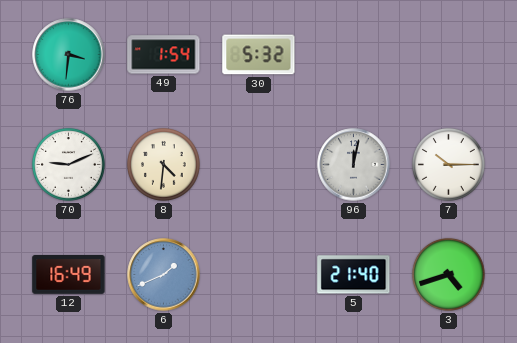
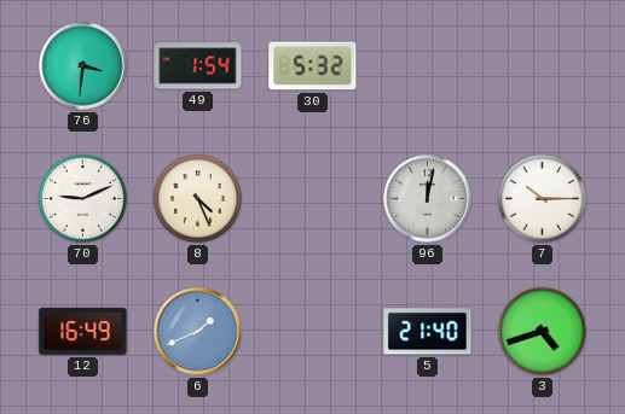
8: 4:31 -> 4:26 (198, 199)
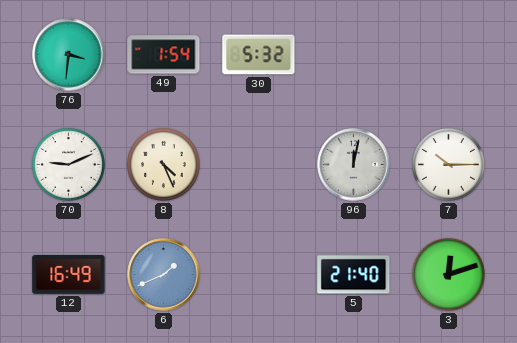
3: 4:42 -> 12:12 (449, 275)
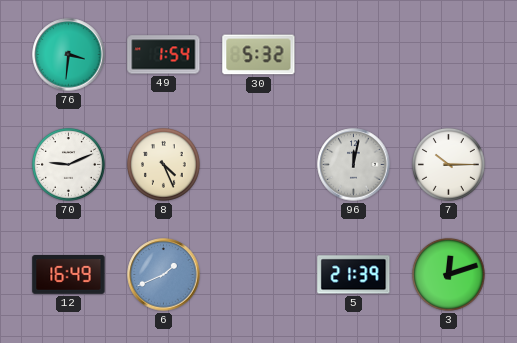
5: 21:40 -> 21:39 (354, 275)
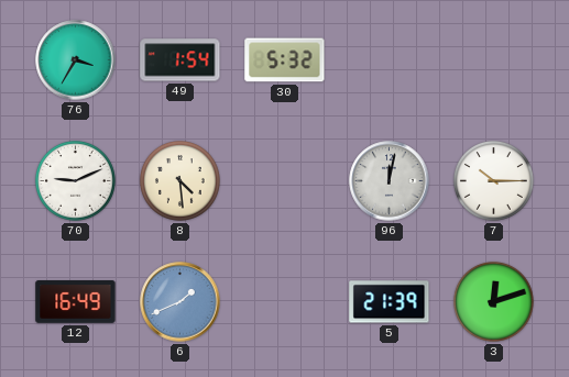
76: 3:31 -> 3:35 (76, 60)
8: 4:26 -> 4:29 (180, 181)
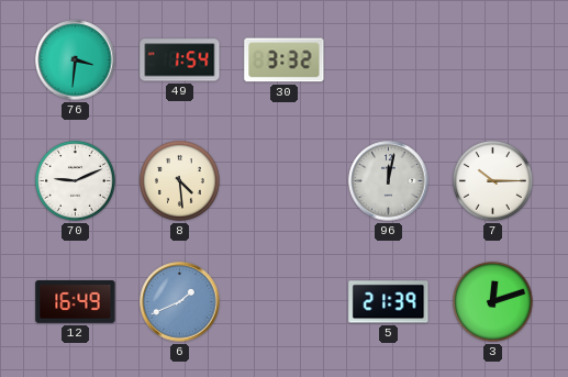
76: 3:35 -> 3:31 (76, 60)
30: 5:32 -> 3:32 (285, 60)
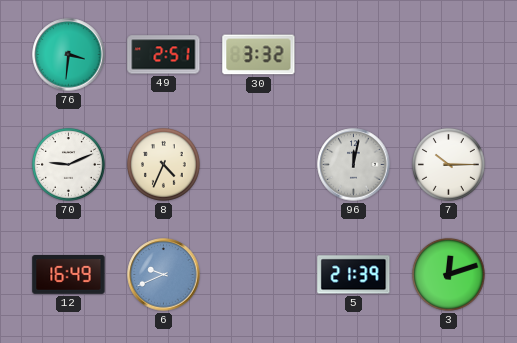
49: 1:54 -> 2:51 (164, 55)
8: 4:29 -> 4:34 (164, 165)
6: 1:41 -> 9:41 (164, 275)
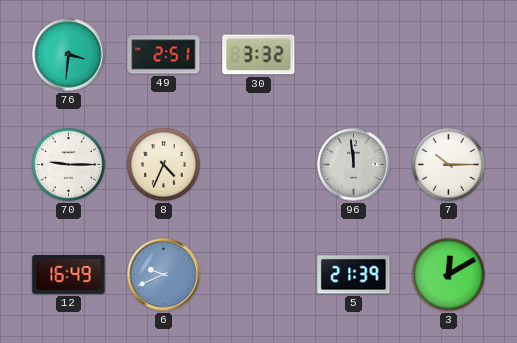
70: 9:11 -> 9:15 (69, 165)
96: 12:02 -> 11:59 (354, 165)
3: 12:12 -> 12:10 (449, 275)
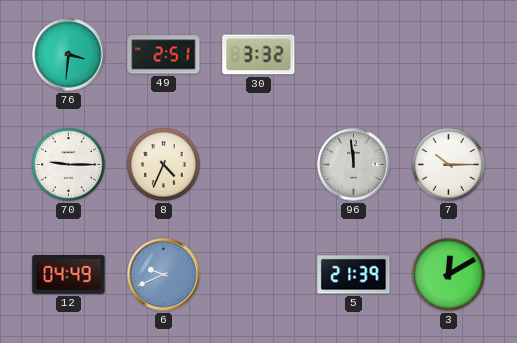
12: 16:49 -> 04:49 (69, 275)
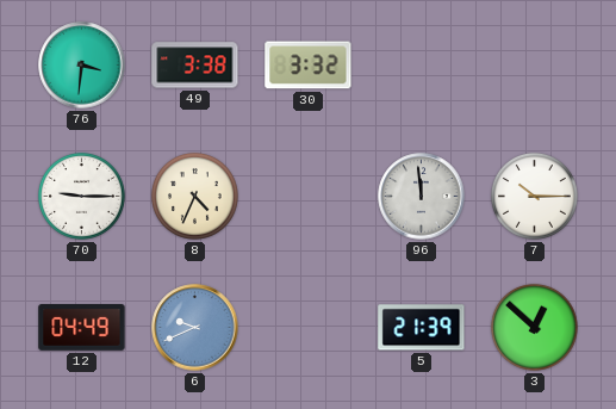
49: 2:51 -> 3:38 (195, 66)
3: 12:10 -> 12:52 (535, 328)
